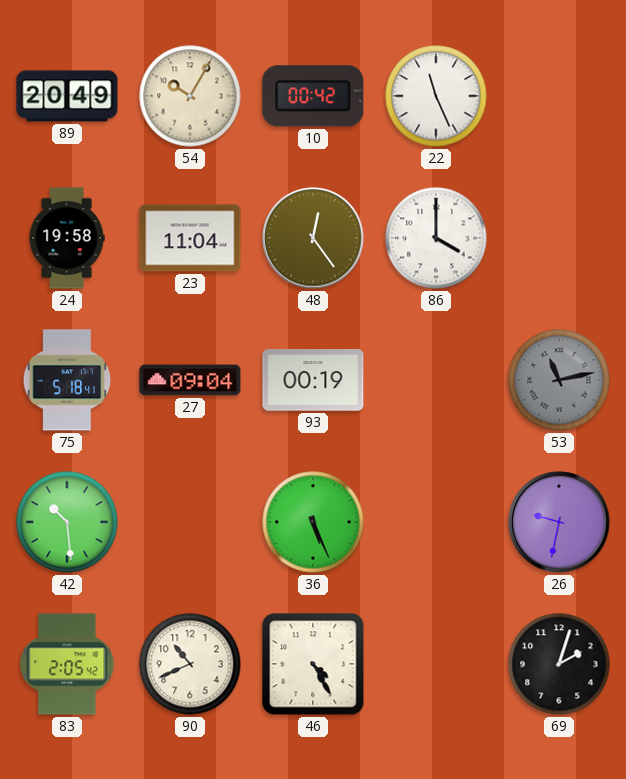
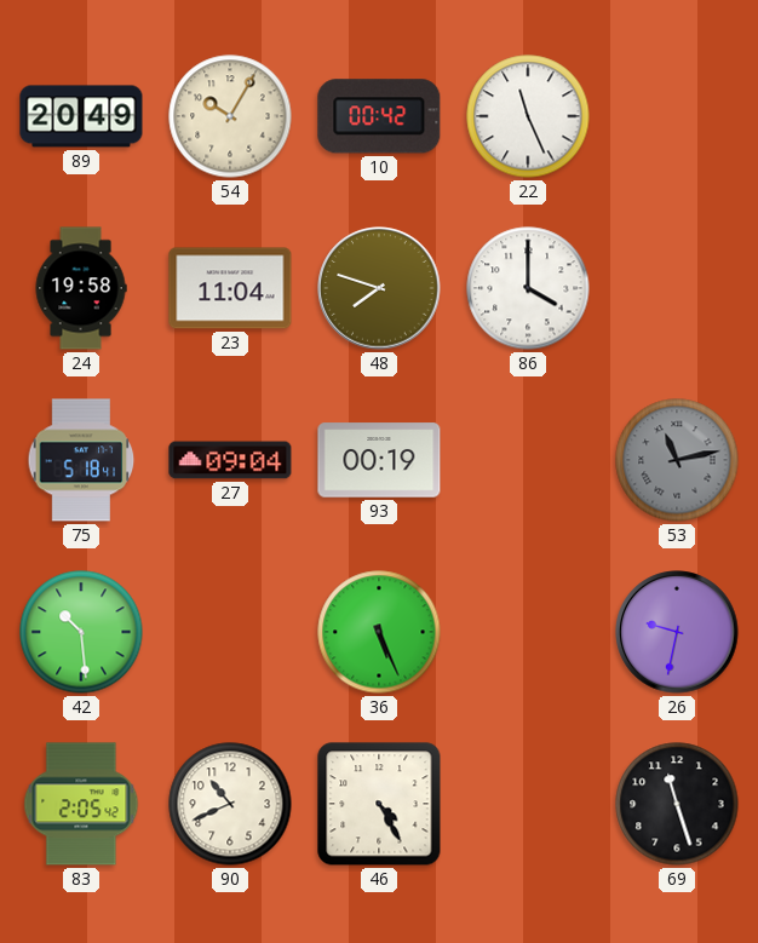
48: 12:24 -> 7:48 (379, 288)
69: 2:03 -> 11:27 (677, 804)
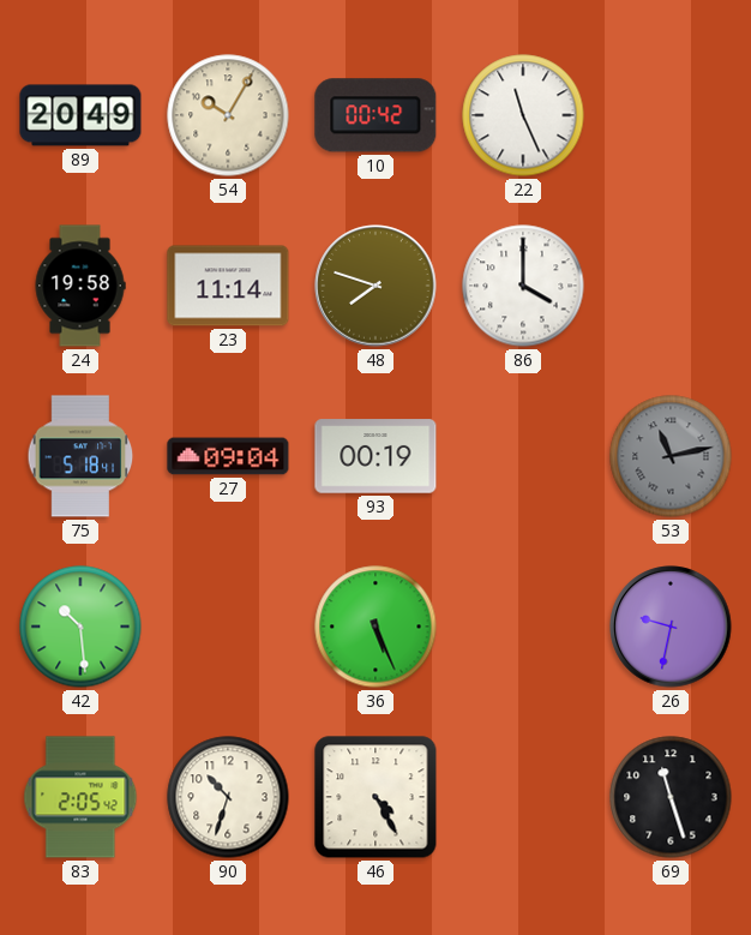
23: 11:04 -> 11:14 (228, 286)
90: 10:41 -> 10:33 (228, 797)
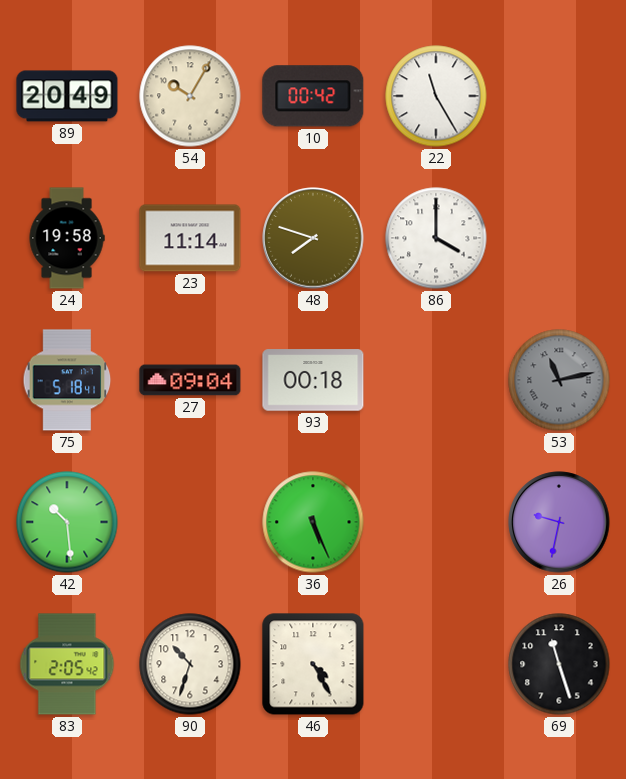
22: 11:26 -> 11:25 (436, 96)
93: 00:19 -> 00:18 (313, 380)
